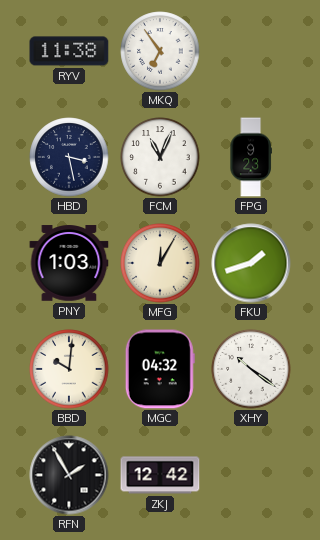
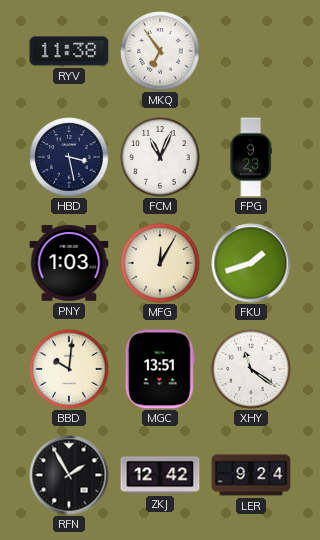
MGC: 04:32 -> 13:51 (160, 369)
XHY: 10:21 -> 11:21 (251, 369)
LER: none -> 9:24 (251, 475)
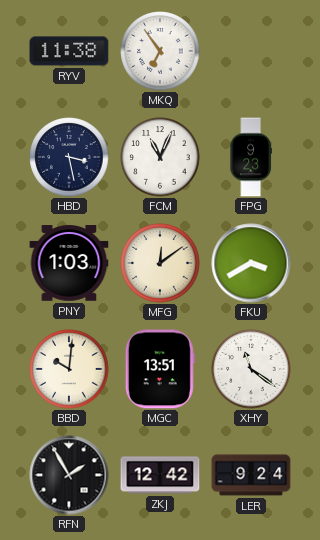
MFG: 12:05 -> 12:09 (160, 263)
FKU: 1:42 -> 3:40 (251, 263)
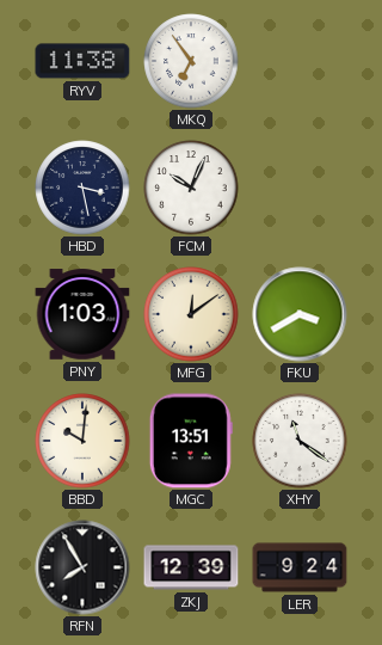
FCM: 11:04 -> 10:04 (191, 188)
FPG: 9:23 -> none (251, 157)
RFN: 1:55 -> 7:55 (82, 567)
ZKJ: 12:42 -> 12:39 (191, 567)
